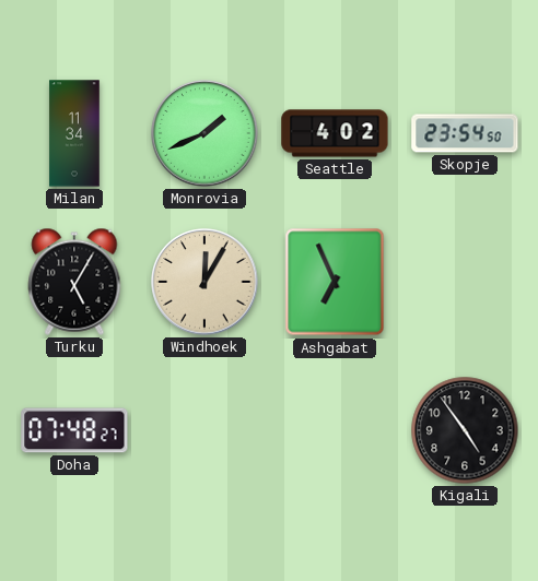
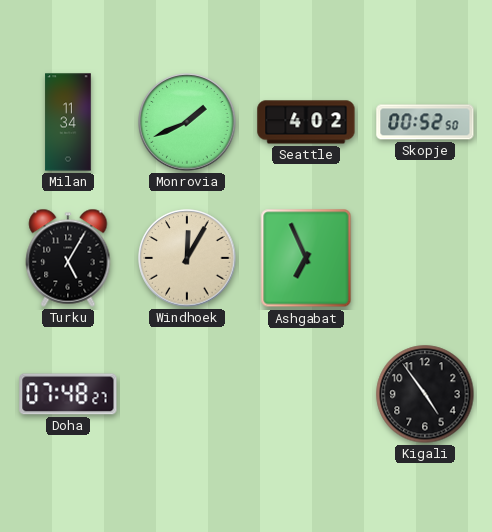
Skopje: 23:54 -> 00:52 (425, 122)
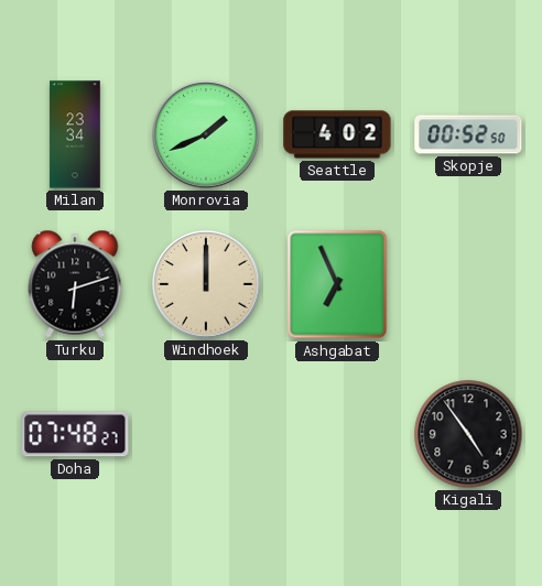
Milan: 11:34 -> 23:34 (75, 134)
Turku: 5:05 -> 6:12 (75, 284)
Windhoek: 12:05 -> 12:00 (206, 284)
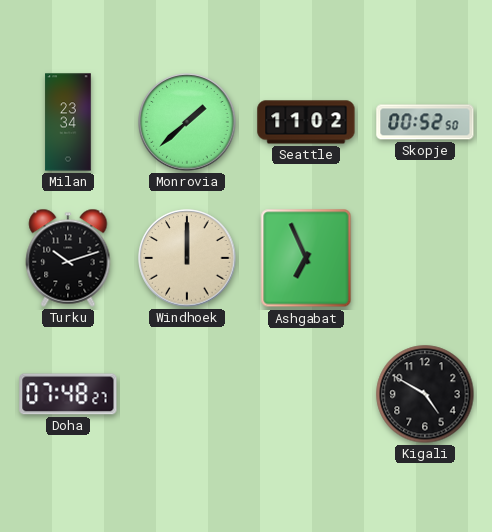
Monrovia: 1:41 -> 1:38 (187, 122)
Seattle: 4:02 -> 11:02 (306, 122)
Turku: 6:12 -> 10:12 (68, 258)
Kigali: 4:54 -> 4:50 (425, 394)
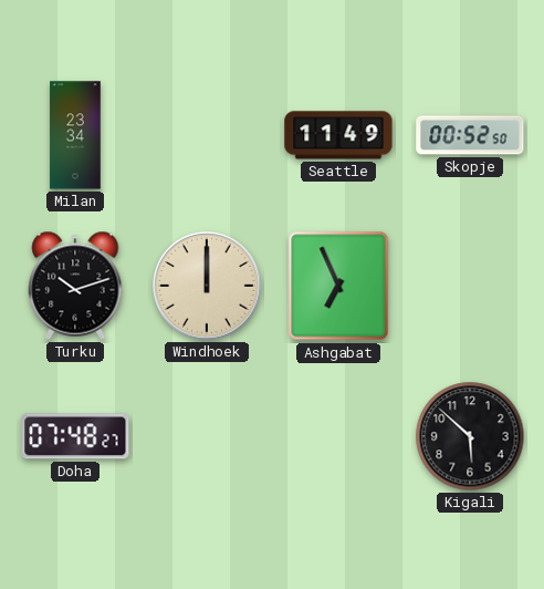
Monrovia: 1:38 -> none (187, 122)
Seattle: 11:02 -> 11:49 (338, 135)
Kigali: 4:50 -> 5:52 (470, 436)
